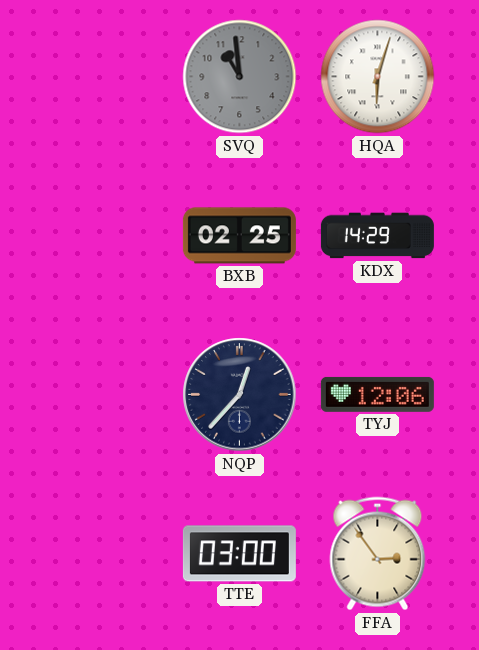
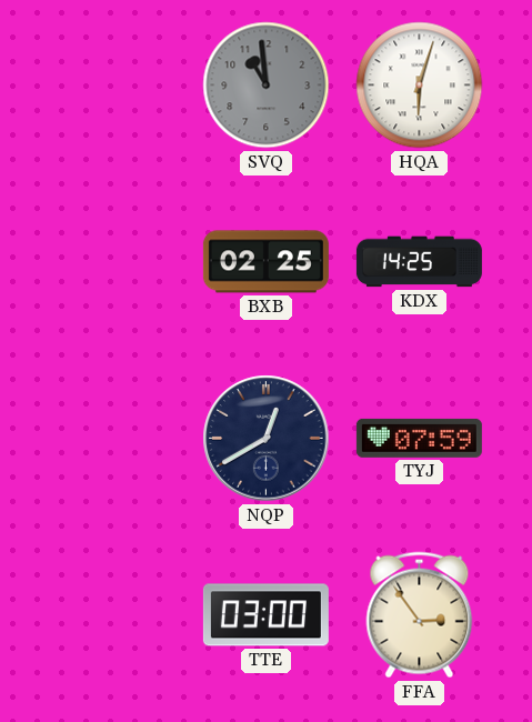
KDX: 14:29 -> 14:25 (419, 262)
NQP: 12:37 -> 12:40 (267, 439)
TYJ: 12:06 -> 07:59 (419, 438)
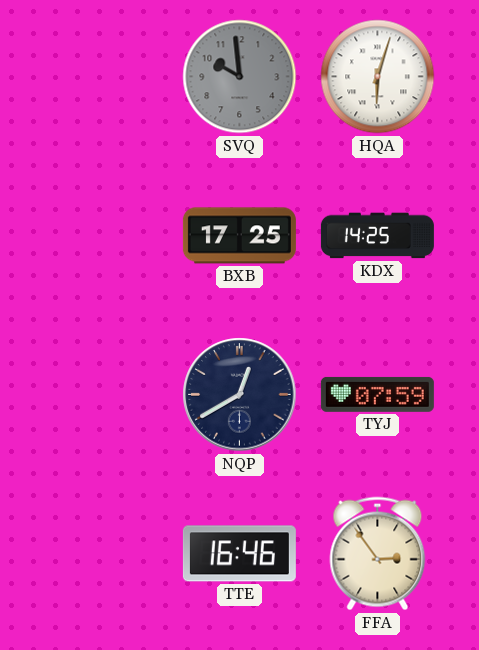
SVQ: 10:59 -> 9:59 (240, 77)
BXB: 02:25 -> 17:25 (239, 236)
TTE: 03:00 -> 16:46 (239, 554)
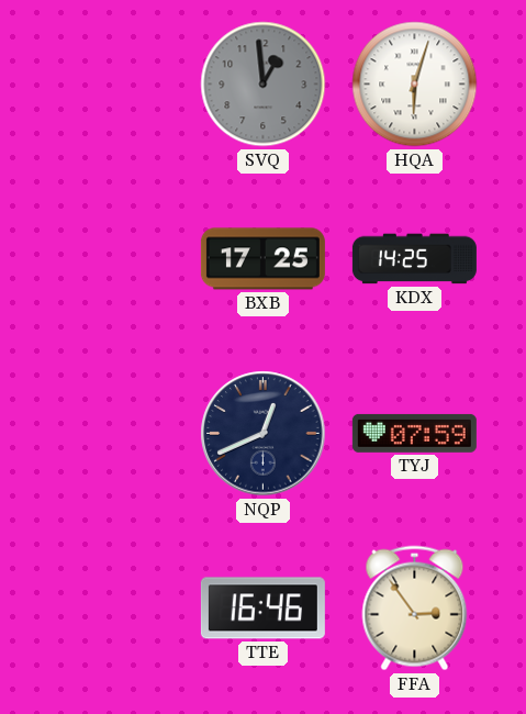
SVQ: 9:59 -> 12:59 (264, 85)
NQP: 12:40 -> 12:41 (264, 434)
